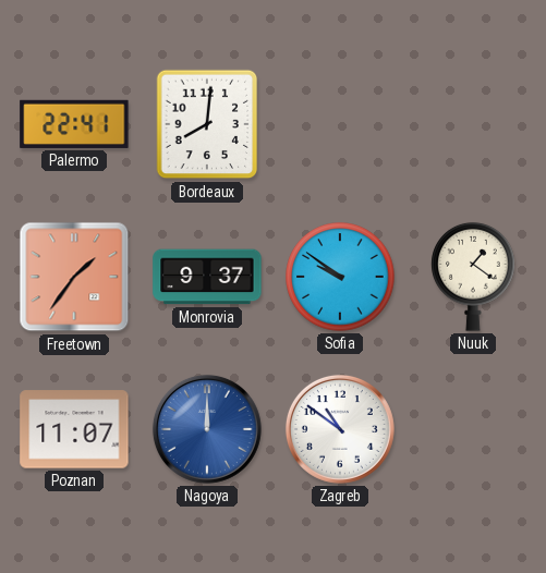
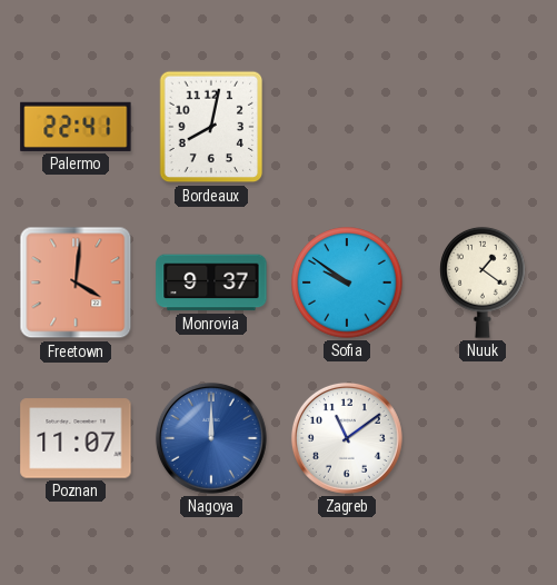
Bordeaux: 8:01 -> 8:02 (211, 127)
Freetown: 1:36 -> 4:01 (76, 282)
Zagreb: 10:51 -> 11:09 (347, 438)
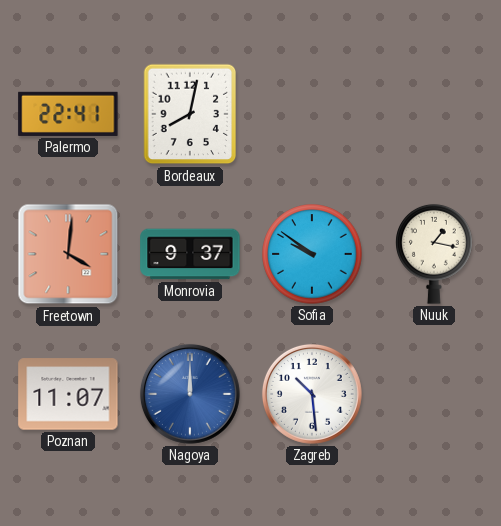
Nuuk: 1:21 -> 1:17 (434, 254)
Zagreb: 11:09 -> 10:29 (312, 394)
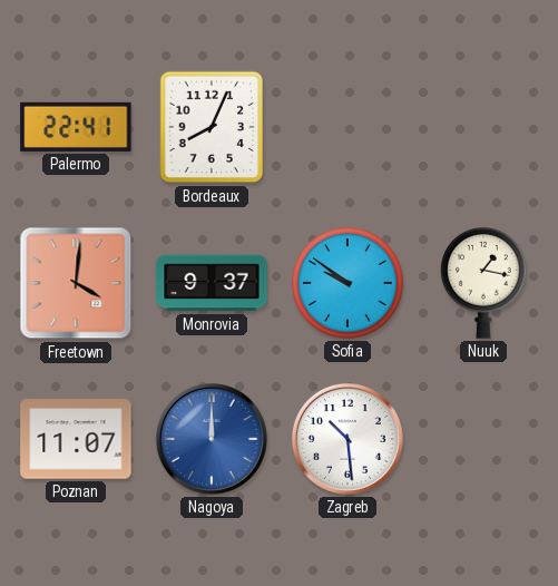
Bordeaux: 8:02 -> 8:04 (212, 127)
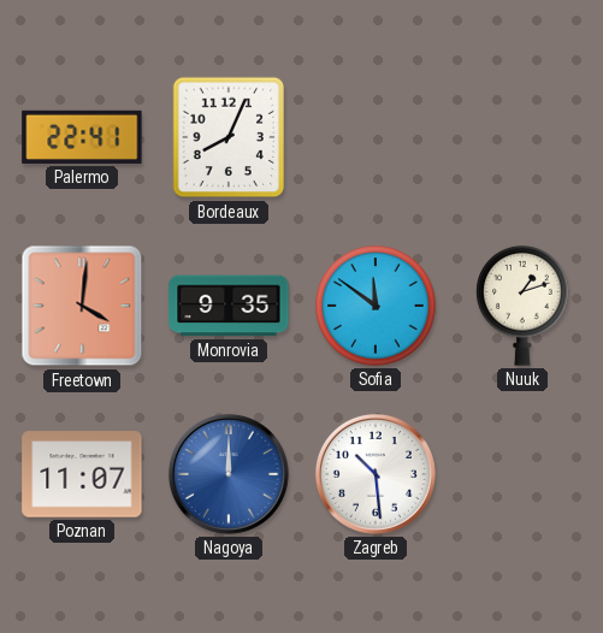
Monrovia: 9:37 -> 9:35 (229, 306)
Sofia: 9:51 -> 11:51 (376, 306)
Nuuk: 1:17 -> 1:12 (522, 306)
